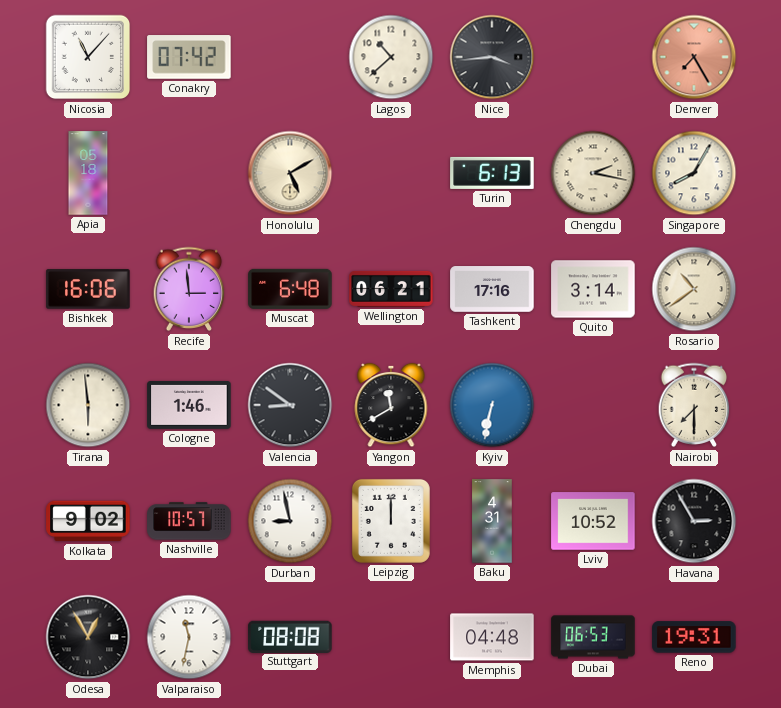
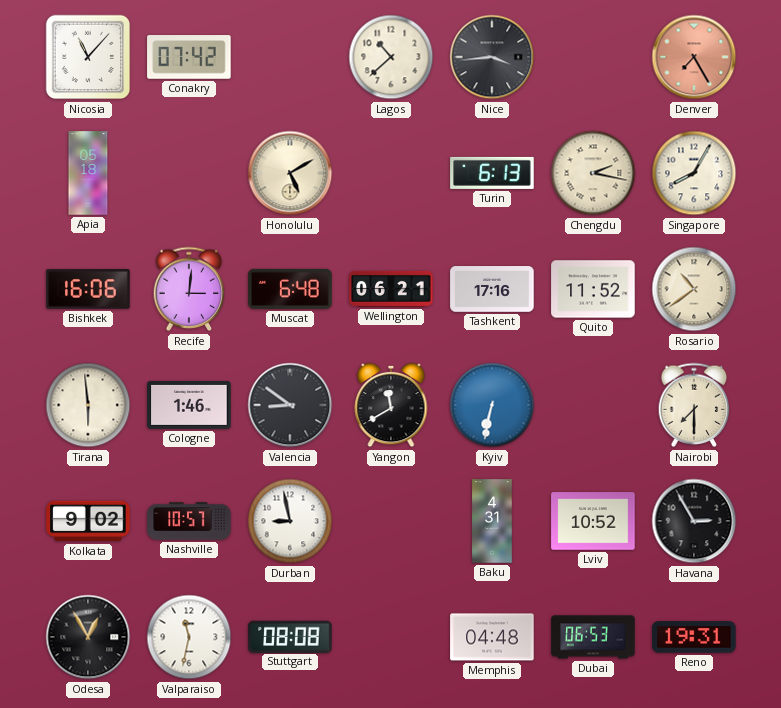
Recife: 2:59 -> 3:01 (189, 289)
Quito: 3:14 -> 11:52 (593, 289)
Leipzig: 12:00 -> none (391, 521)
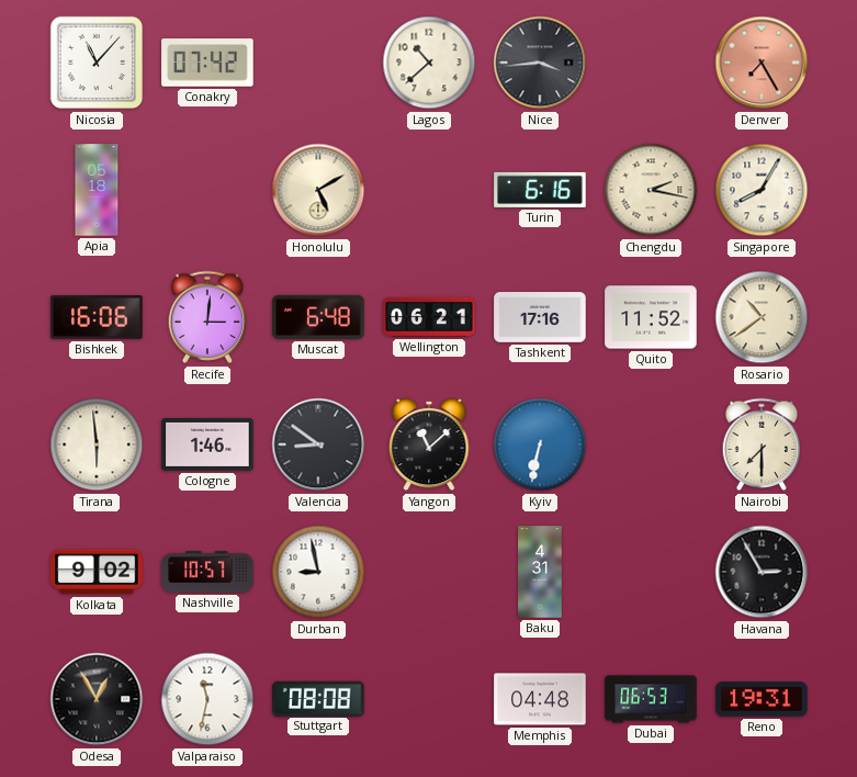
Turin: 6:13 -> 6:16 (540, 190)
Yangon: 11:40 -> 11:08 (429, 444)
Lviv: 10:52 -> none (593, 521)
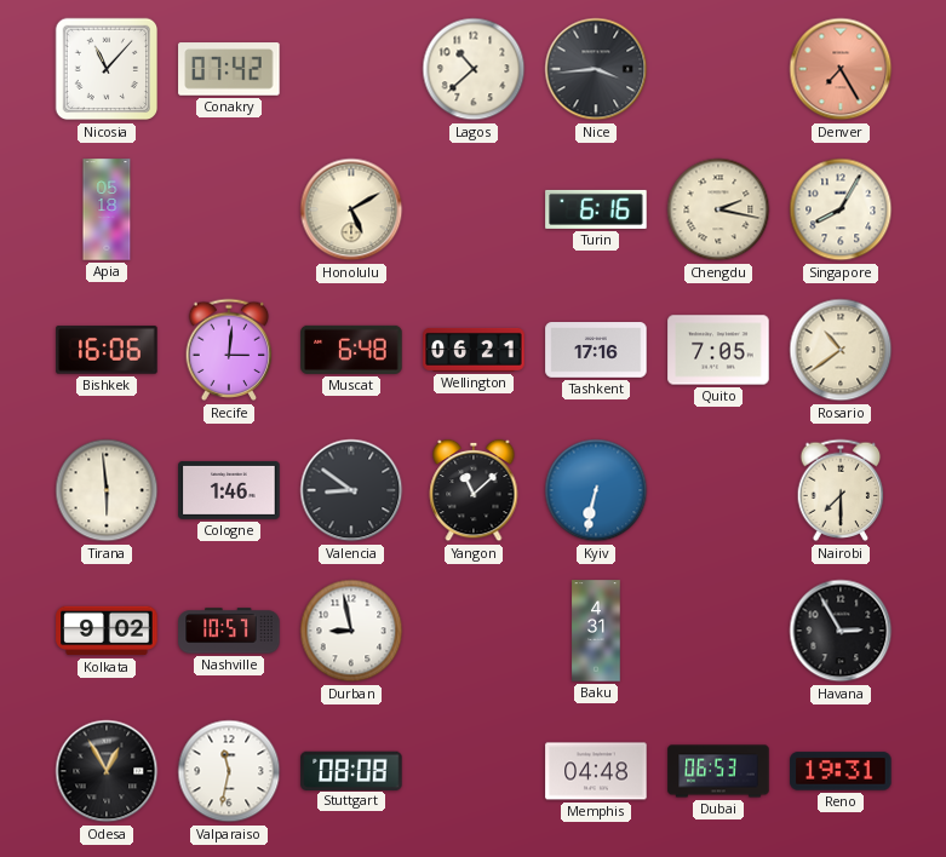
Quito: 11:52 -> 7:05 (718, 350)
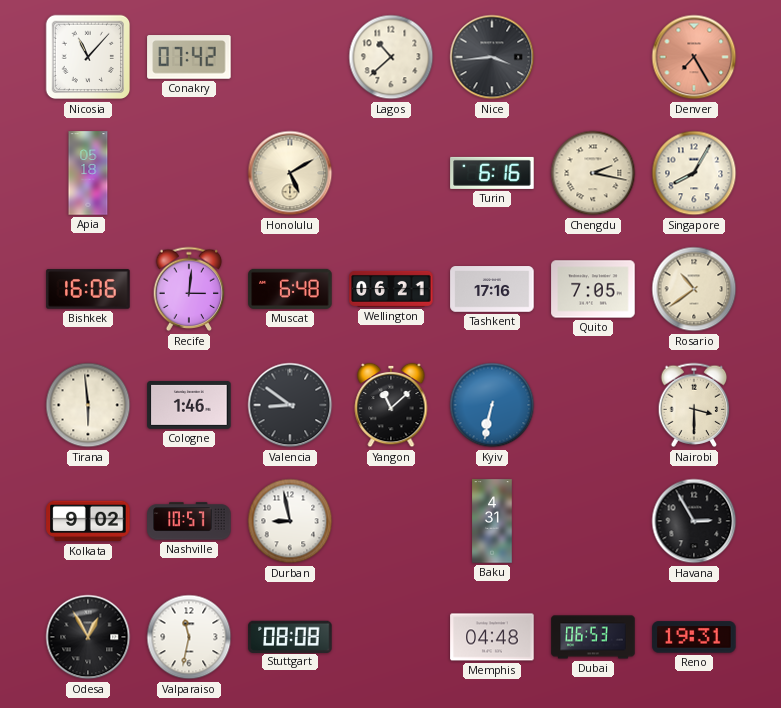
Nairobi: 7:30 -> 3:30 (694, 405)
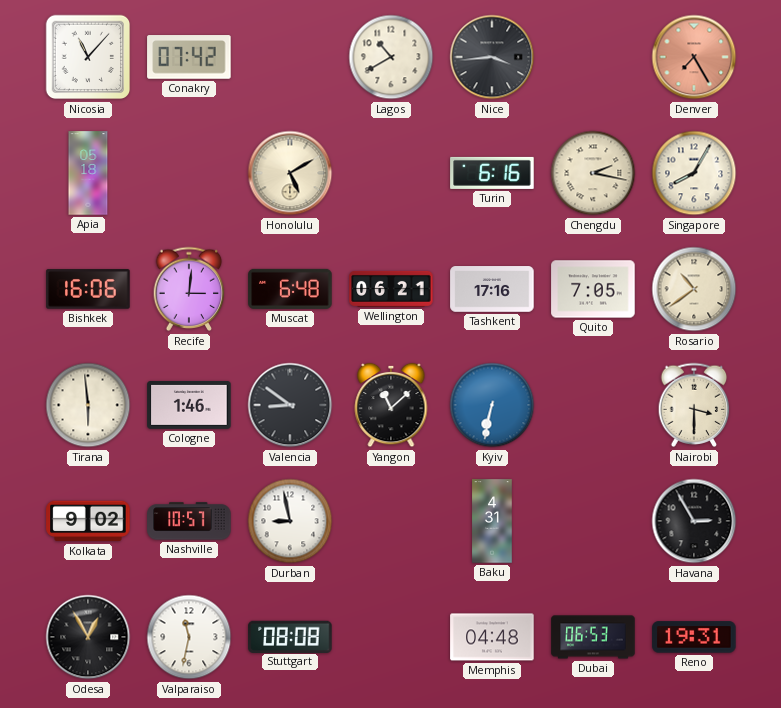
Lagos: 10:38 -> 10:40 (391, 57)
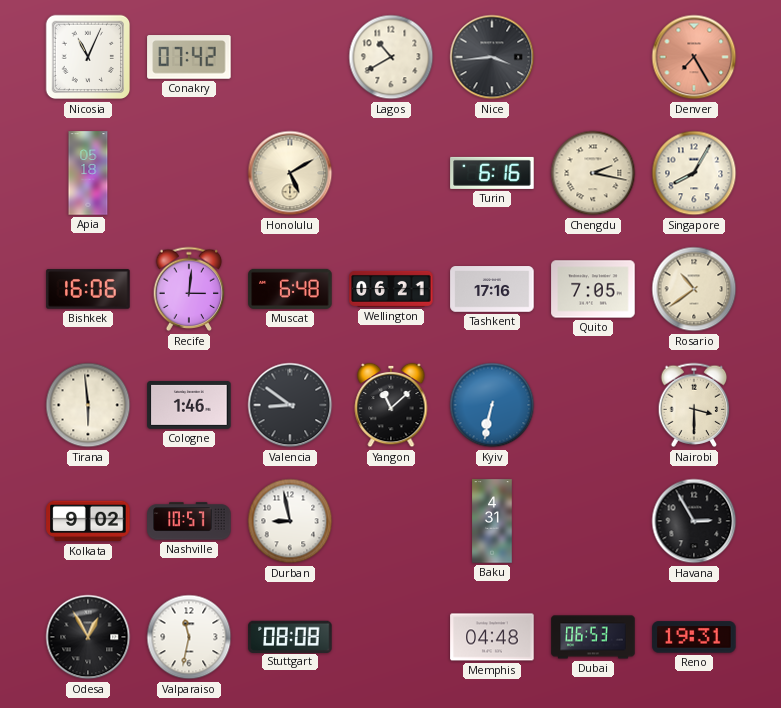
Nicosia: 11:07 -> 11:04 (88, 57)
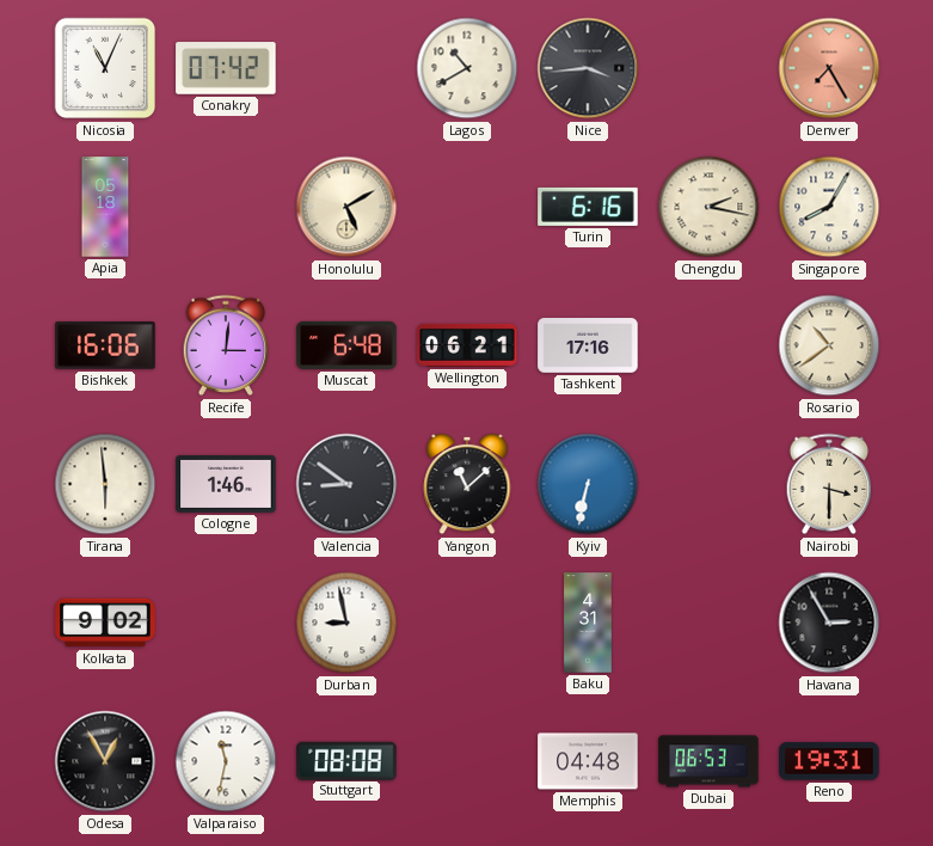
Quito: 7:05 -> none (593, 289)
Nashville: 10:57 -> none (189, 521)
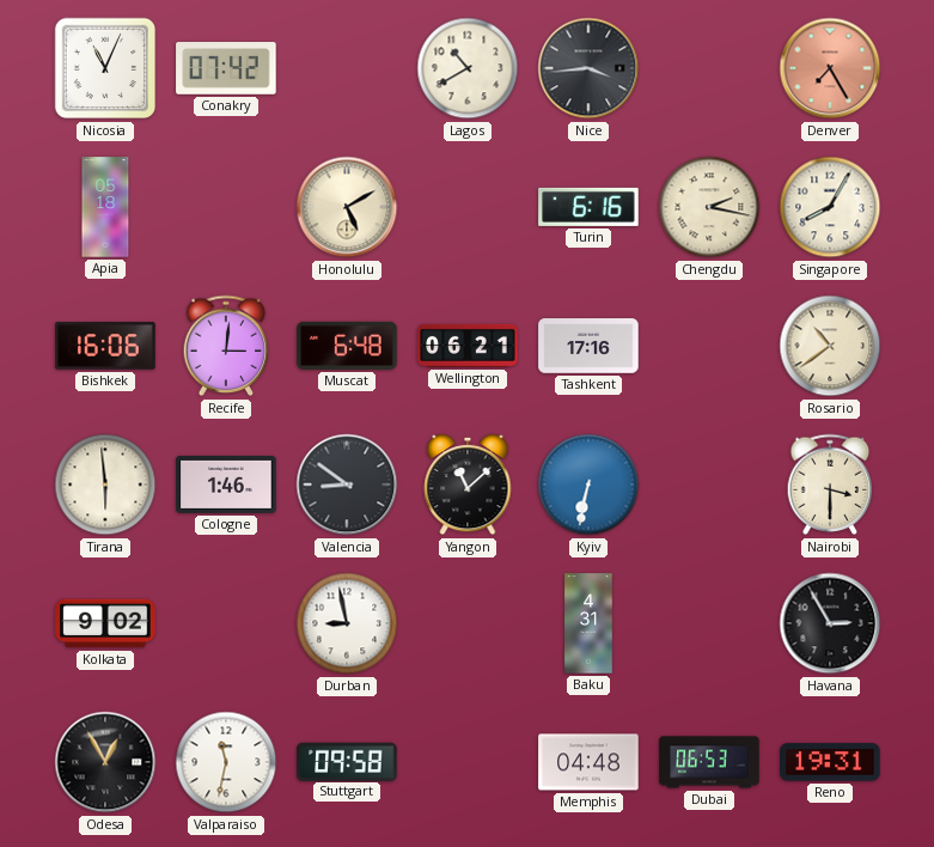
Stuttgart: 08:08 -> 09:58 (347, 761)
